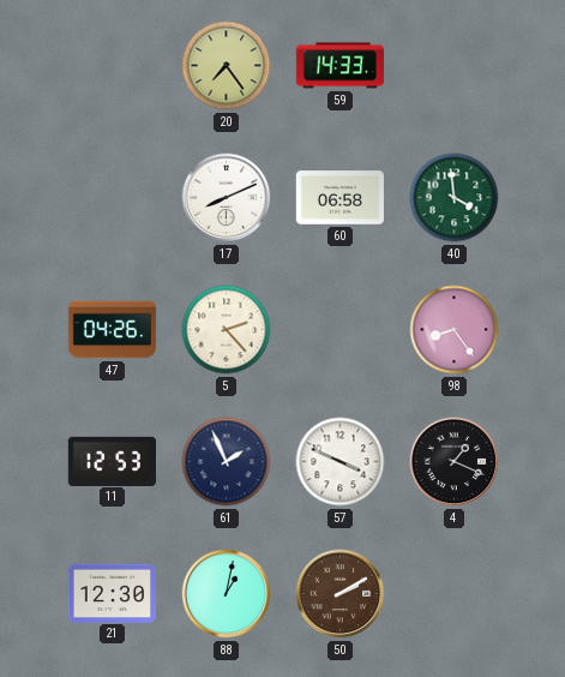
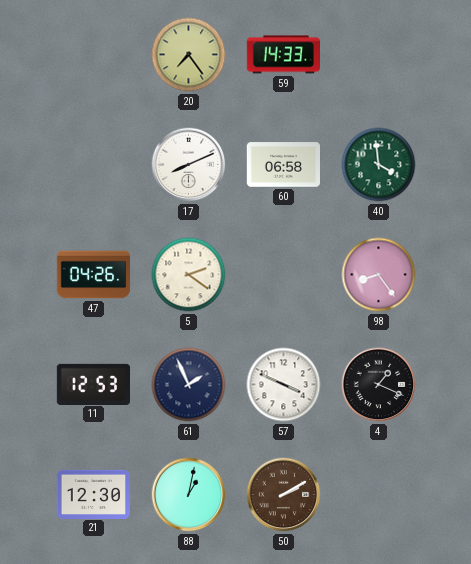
5: 2:23 -> 2:21 (189, 275)
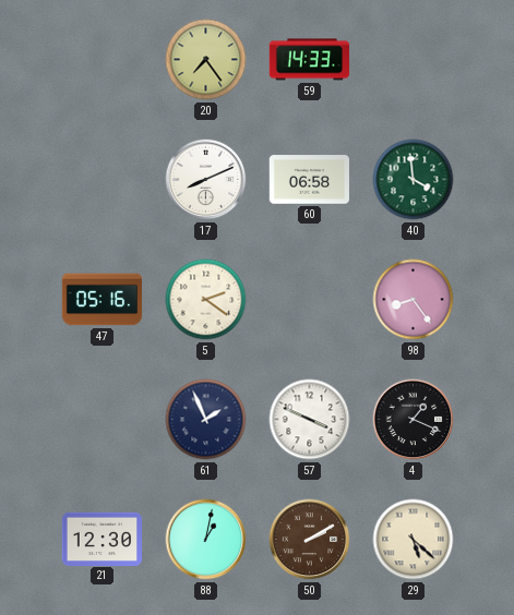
47: 04:26 -> 05:16 (103, 300)
11: 12:53 -> none (93, 384)
29: none -> 5:22 (414, 540)
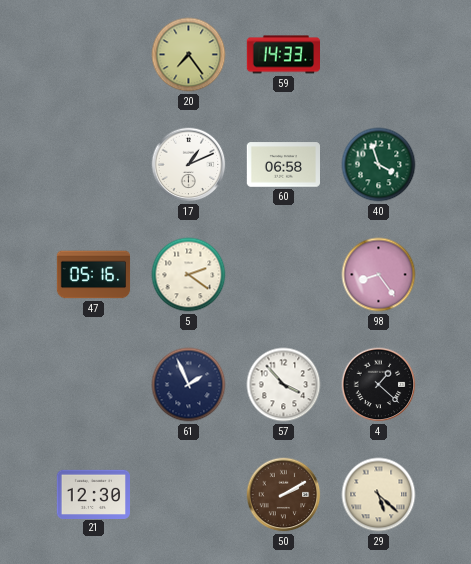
17: 8:11 -> 1:11 (189, 165)
40: 3:59 -> 3:57 (379, 165)
57: 3:49 -> 3:53 (284, 385)
4: 1:19 -> 1:22 (379, 385)
88: 1:02 -> none (206, 540)
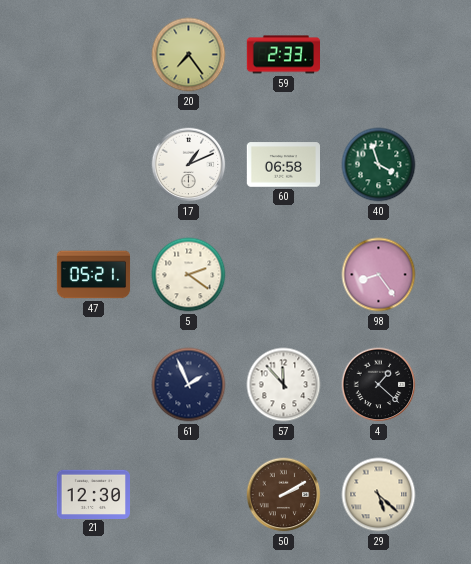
59: 14:33 -> 2:33 (283, 55)
47: 05:16 -> 05:21 (94, 275)
57: 3:53 -> 11:53 (284, 385)
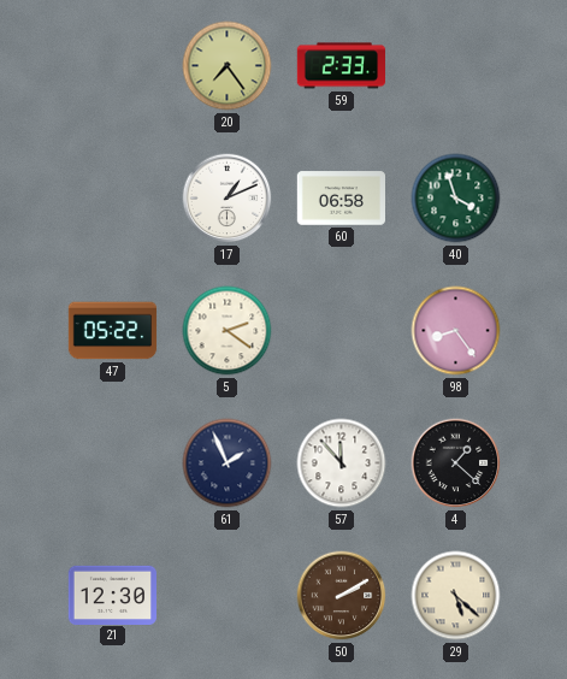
47: 05:21 -> 05:22 (113, 331)
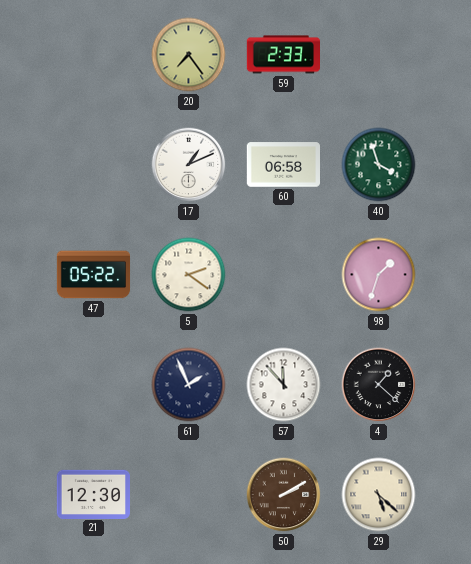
98: 8:24 -> 1:33 (379, 275)
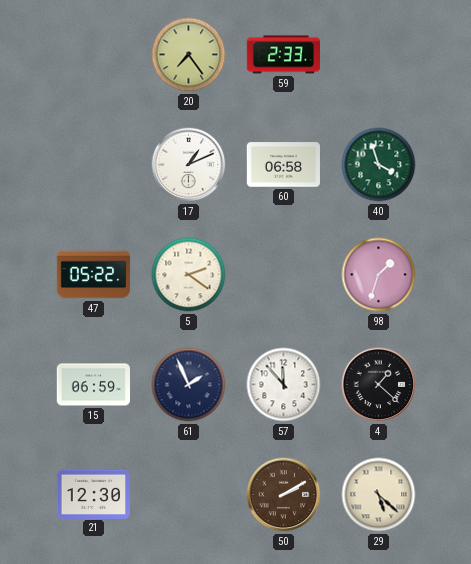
15: none -> 06:59 (94, 385)
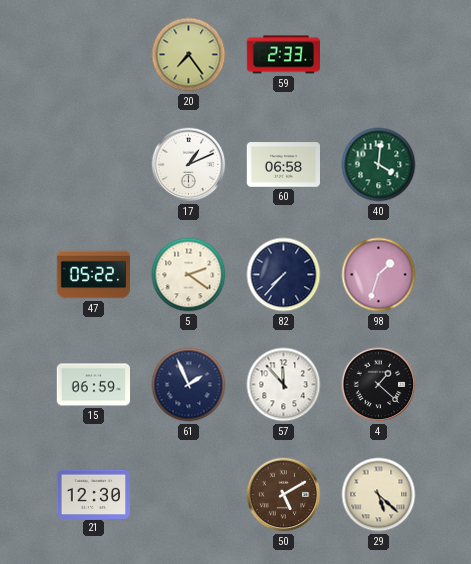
40: 3:57 -> 4:01 (379, 165)
82: none -> 7:37 (284, 275)
50: 2:10 -> 5:10 (284, 495)
